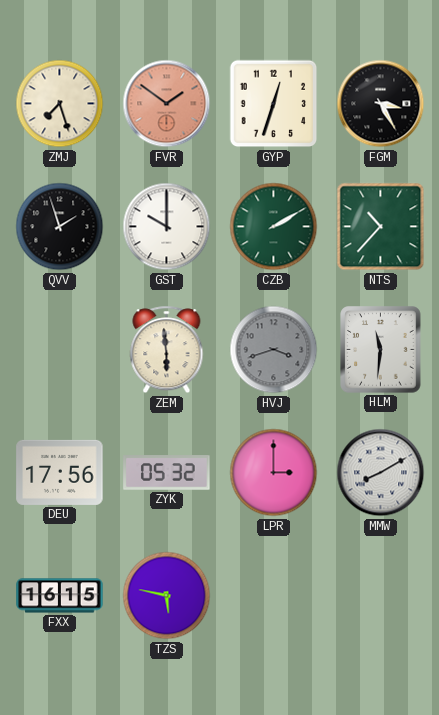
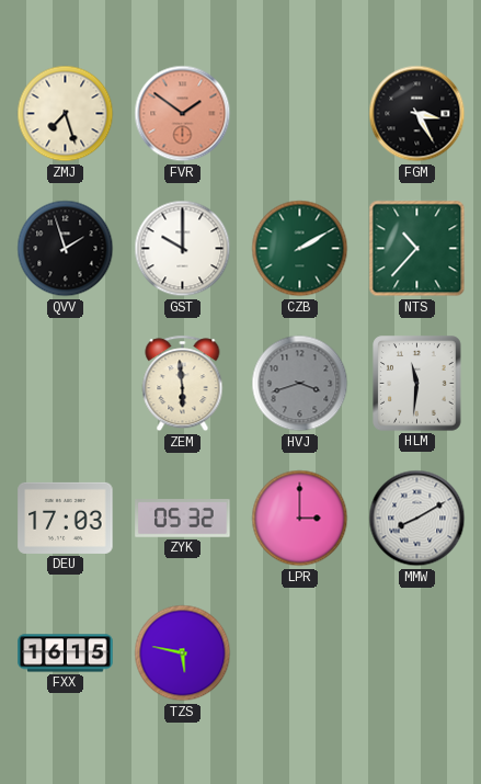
GYP: 12:33 -> none (274, 104)
DEU: 17:56 -> 17:03 (66, 518)
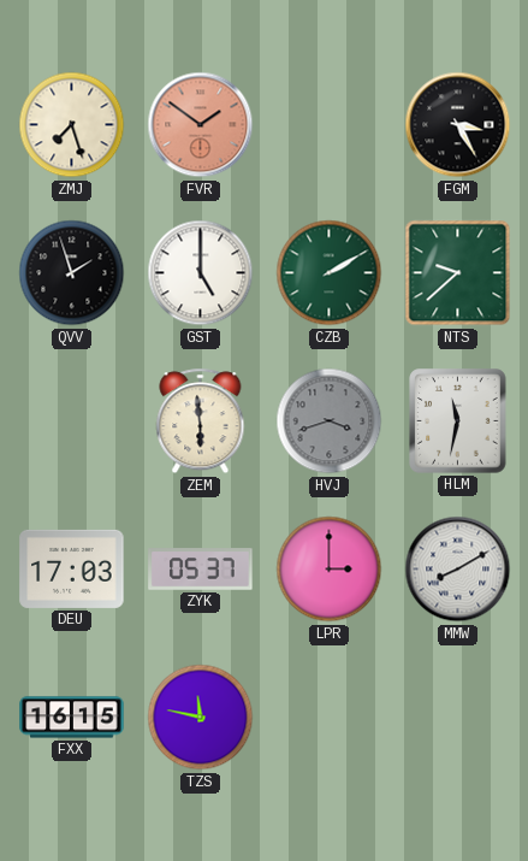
GST: 10:00 -> 5:00 (201, 273)
NTS: 10:37 -> 9:38 (458, 273)
HLM: 11:31 -> 11:32 (458, 421)
ZYK: 05:32 -> 05:37 (201, 570)
TZS: 5:47 -> 11:47 (201, 718)
